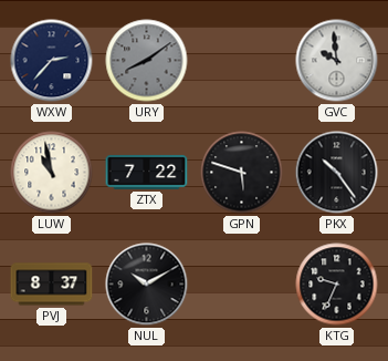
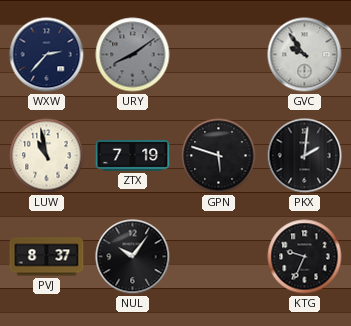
GVC: 9:59 -> 9:54 (305, 55)
ZTX: 7:22 -> 7:19 (133, 155)
PKX: 10:24 -> 2:01 (305, 156)
NUL: 10:10 -> 10:06 (133, 257)
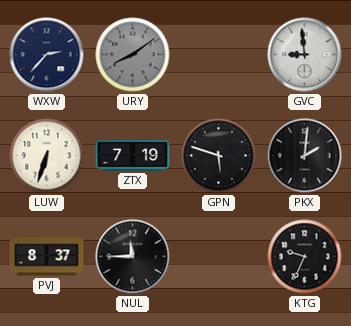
GVC: 9:54 -> 8:59 (305, 55)
LUW: 10:58 -> 6:33 (47, 156)
NUL: 10:06 -> 11:45 (133, 257)
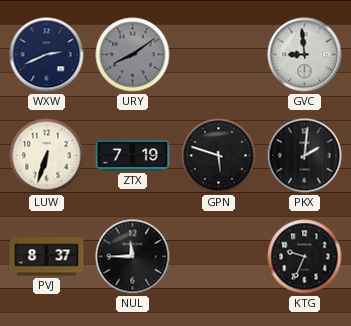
WXW: 2:37 -> 2:41 (47, 55)
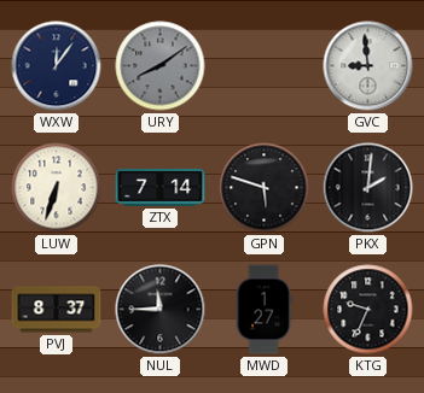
WXW: 2:41 -> 12:06 (57, 66)
ZTX: 7:19 -> 7:14 (161, 187)
MWD: none -> 1:27 (263, 310)
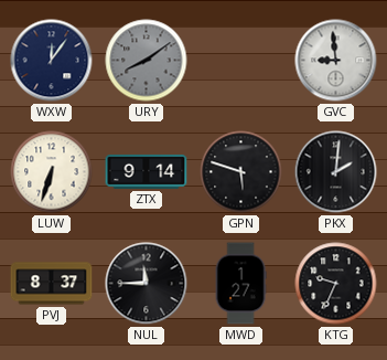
ZTX: 7:14 -> 9:14 (147, 171)
